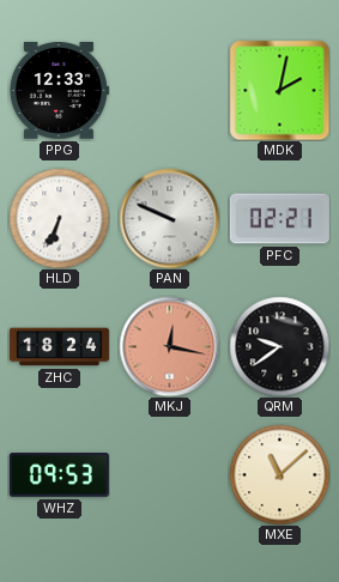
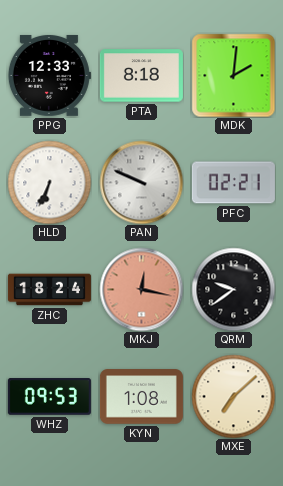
PTA: none -> 8:18 (141, 76)
MDK: 2:02 -> 2:01 (233, 75)
KYN: none -> 1:08 (141, 397)
MXE: 11:08 -> 7:08 (233, 396)
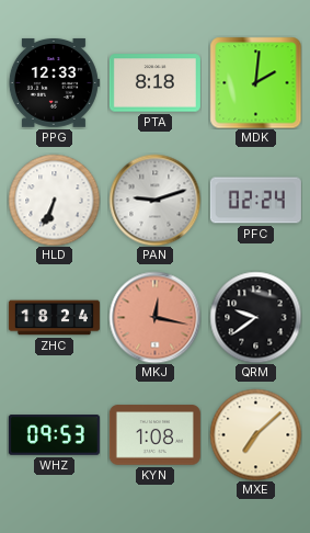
PAN: 9:49 -> 9:12 (154, 200)
PFC: 02:21 -> 02:24 (255, 201)
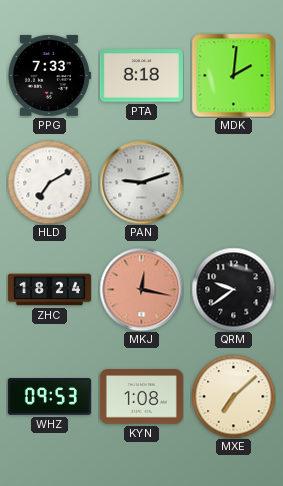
PPG: 12:33 -> 7:33 (49, 75)
HLD: 6:34 -> 7:10 (49, 182)
PFC: 02:24 -> none (255, 201)
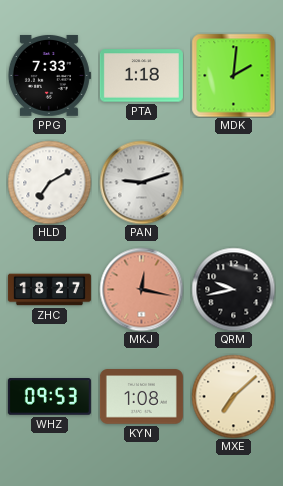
PTA: 8:18 -> 1:18 (141, 76)
ZHC: 18:24 -> 18:27 (49, 290)
QRM: 9:39 -> 9:43 (233, 289)
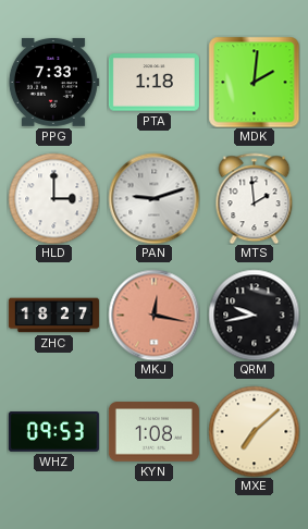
HLD: 7:10 -> 3:00 (53, 198)
MTS: none -> 1:59 (255, 198)
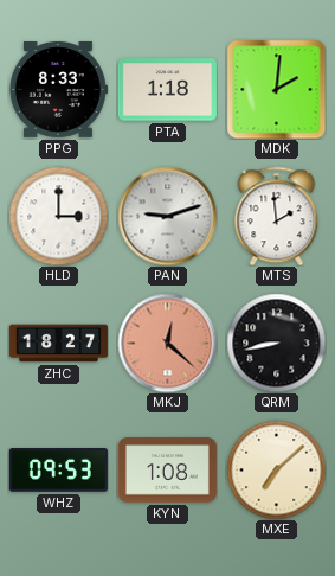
PPG: 7:33 -> 8:33 (58, 89)
MKJ: 12:17 -> 12:22 (167, 343)
QRM: 9:43 -> 8:43 (276, 343)
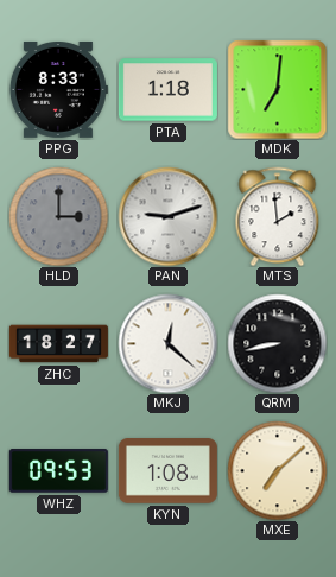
MDK: 2:01 -> 7:01 (277, 89)
HLD dial: white -> grey (58, 216)
MKJ dial: salmon -> white (167, 343)
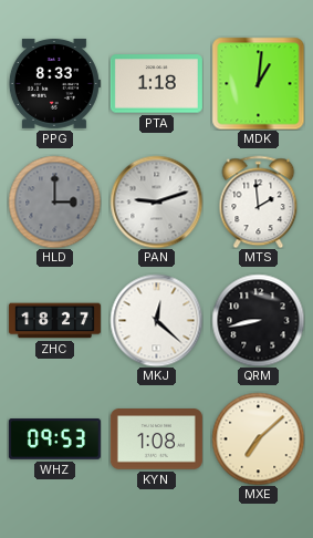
MDK: 7:01 -> 1:01 (258, 83)
